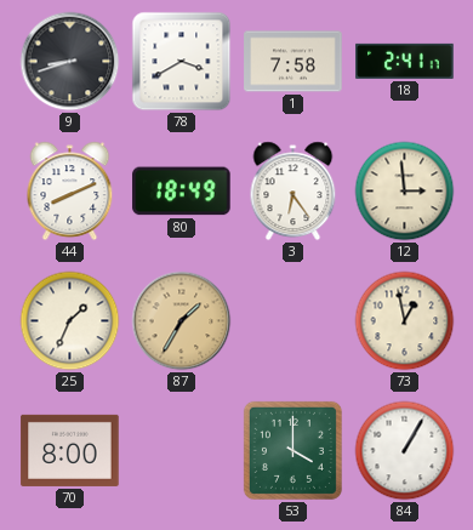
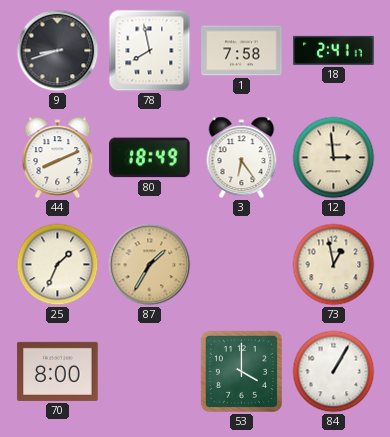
78: 3:40 -> 7:58 (150, 51)
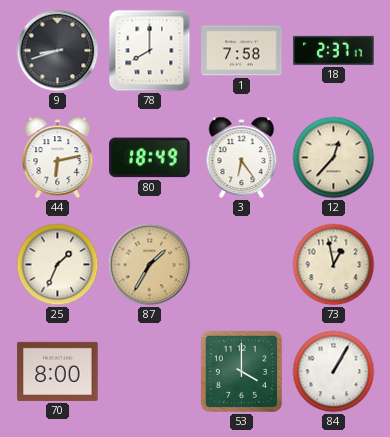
78: 7:58 -> 8:00 (150, 51)
18: 2:41 -> 2:37 (334, 50)
44: 8:11 -> 6:13 (58, 158)
12: 2:59 -> 12:37 (334, 158)
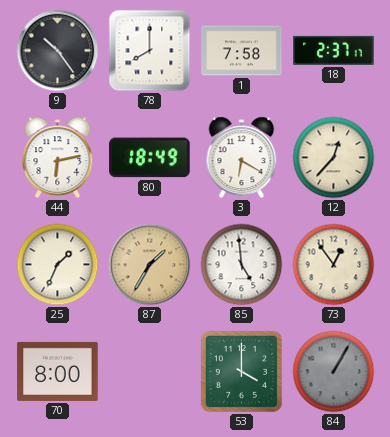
9: 8:42 -> 10:24 (58, 51)
3: 6:24 -> 6:20 (242, 158)
85: none -> 4:59 (242, 265)
73: 12:58 -> 12:54 (334, 265)
84 dial: white -> grey (334, 372)
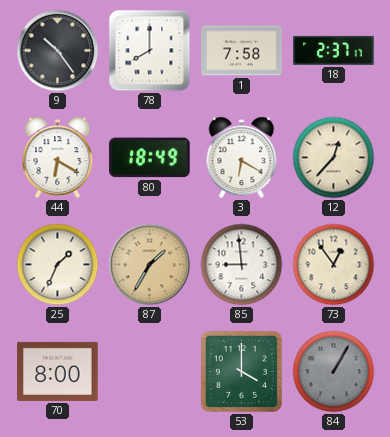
44: 6:13 -> 6:20 (58, 158)
85: 4:59 -> 8:59 (242, 265)
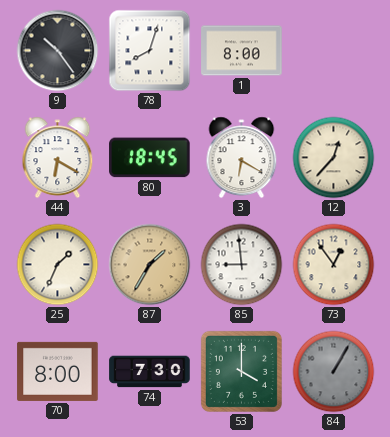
78: 8:00 -> 8:03 (150, 51)
1: 7:58 -> 8:00 (242, 51)
18: 2:37 -> none (334, 50)
80: 18:49 -> 18:45 (150, 158)
74: none -> 7:30 (150, 372)
